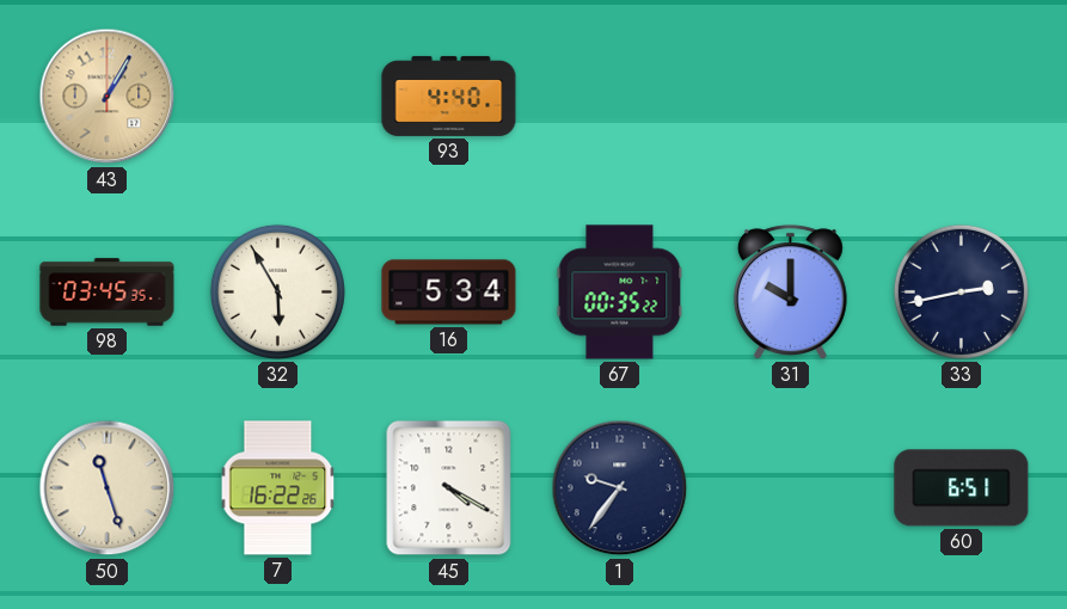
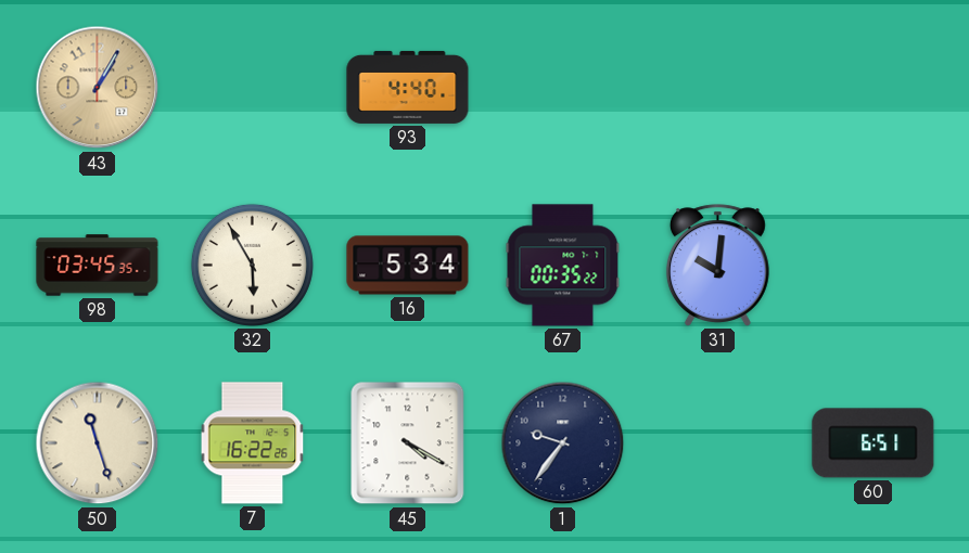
31: 10:00 -> 10:01 (717, 266)
33: 2:43 -> none (961, 291)
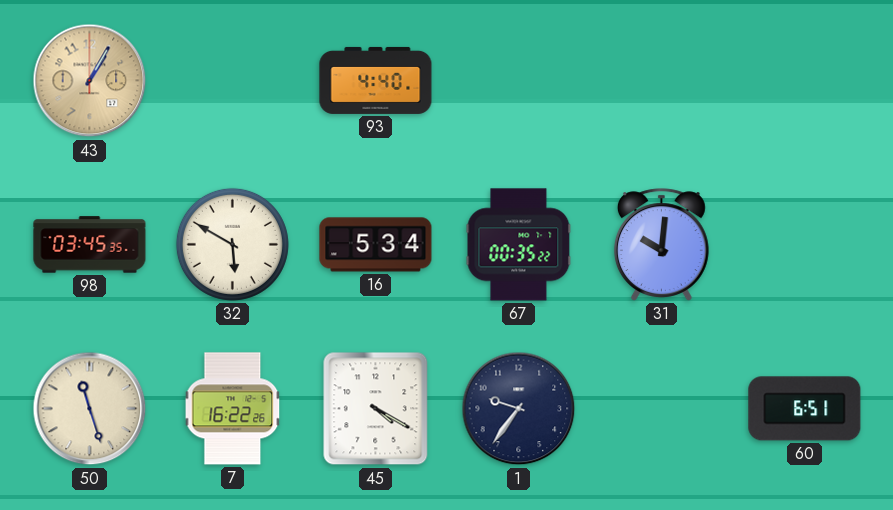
32: 5:55 -> 5:50 (232, 244)
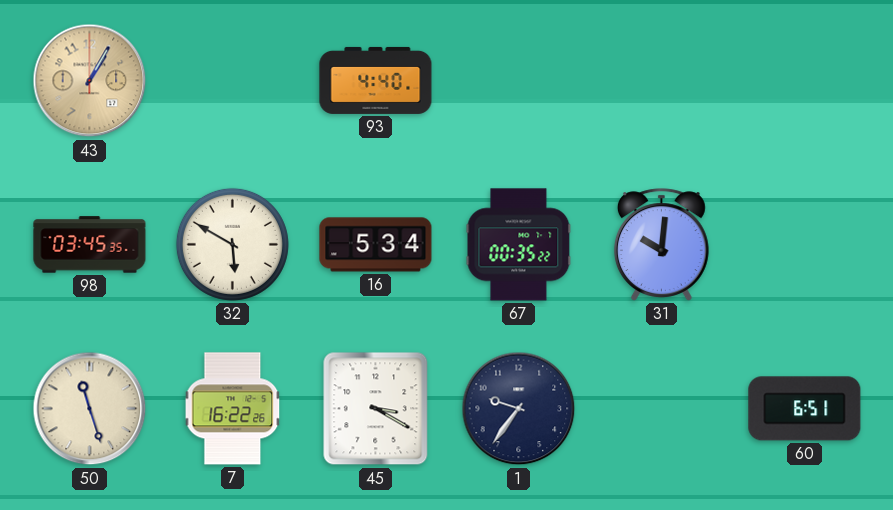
45: 4:20 -> 3:20 (376, 409)
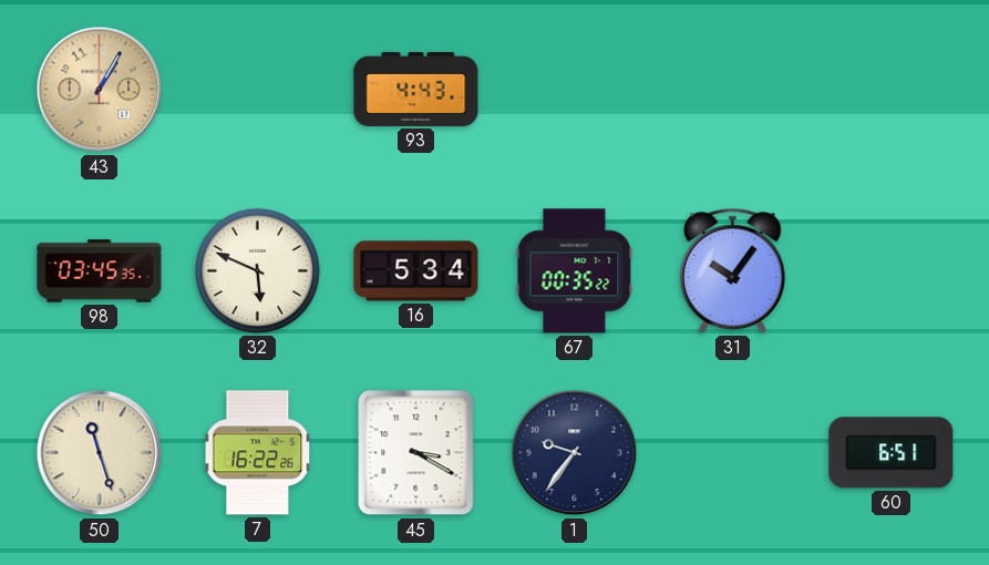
93: 4:40 -> 4:43 (416, 89)
32: 5:50 -> 5:49 (257, 270)
31: 10:01 -> 10:06 (732, 271)
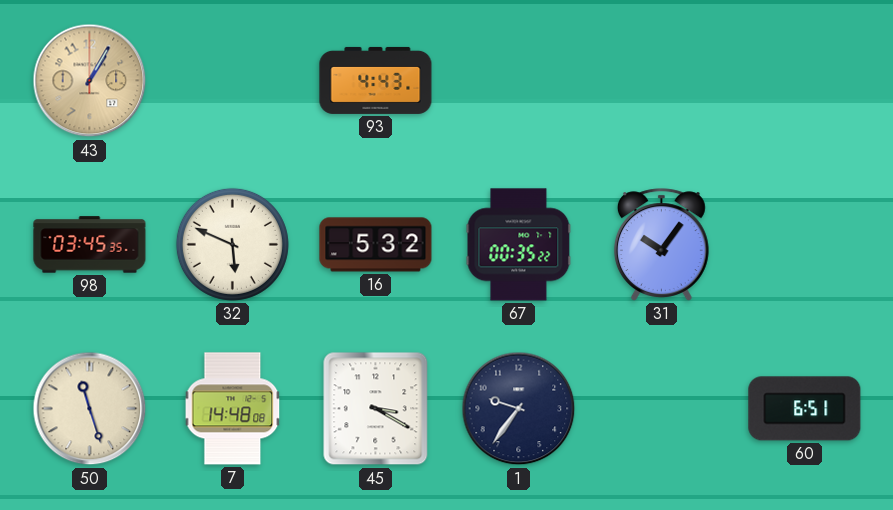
16: 5:34 -> 5:32 (376, 245)
7: 16:22 -> 14:48 (233, 409)
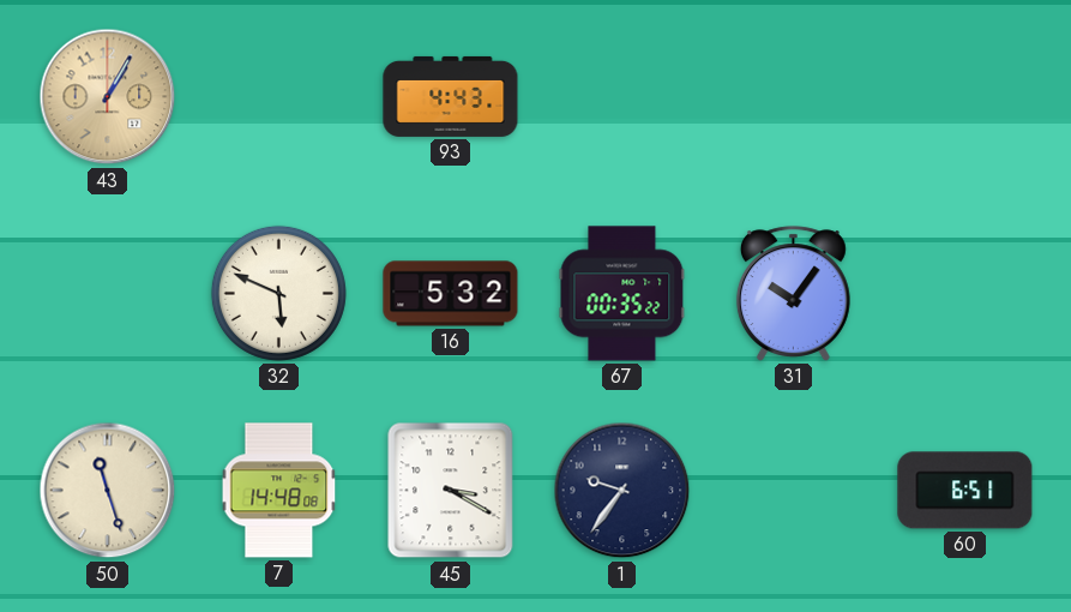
98: 03:45 -> none (90, 245)
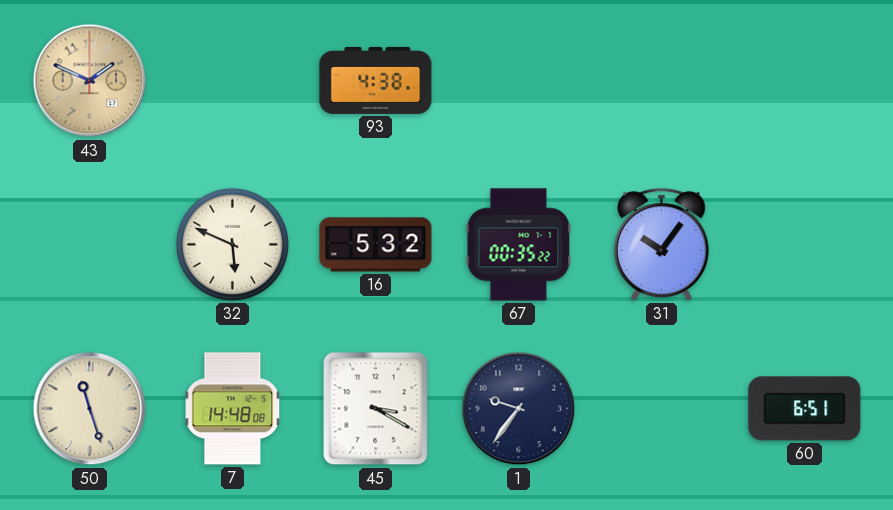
43: 1:05 -> 1:49 (90, 81)
93: 4:43 -> 4:38 (376, 80)
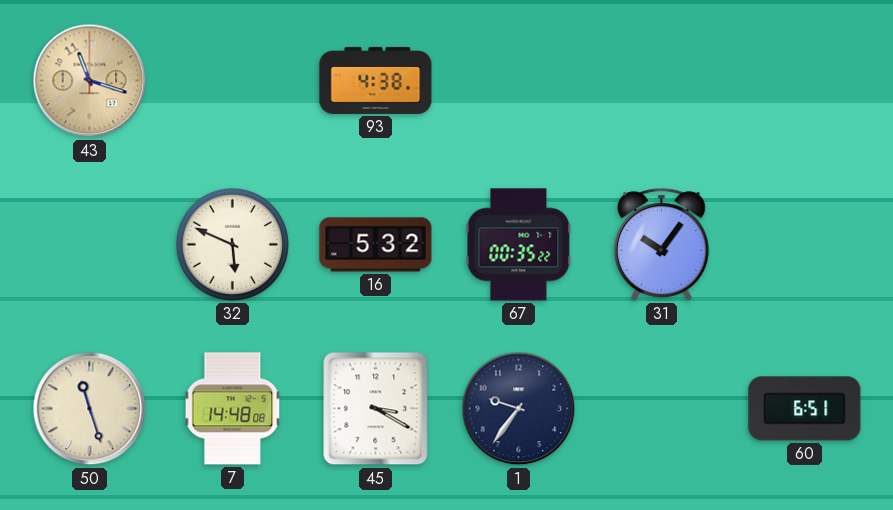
43: 1:49 -> 11:18 (90, 81)
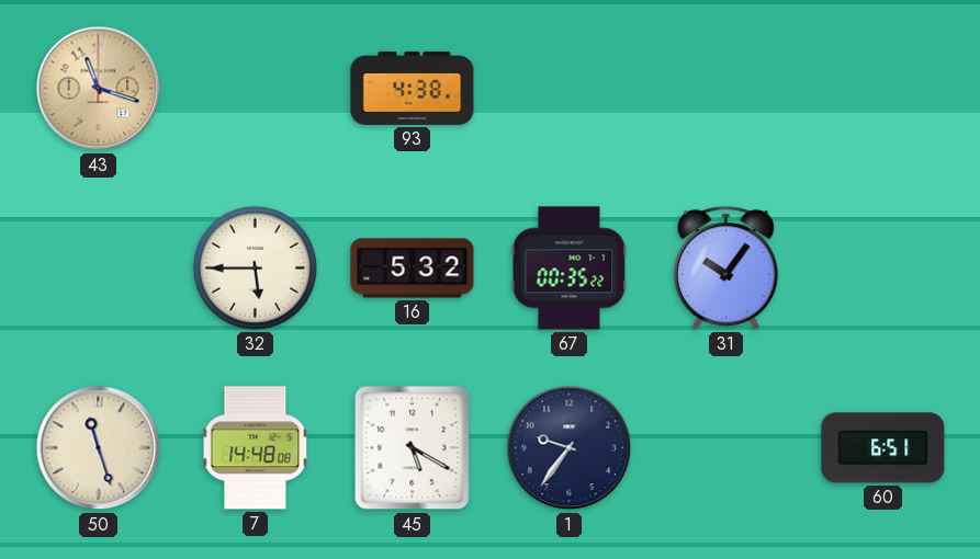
32: 5:49 -> 5:45 (255, 267)
45: 3:20 -> 5:20 (413, 448)
